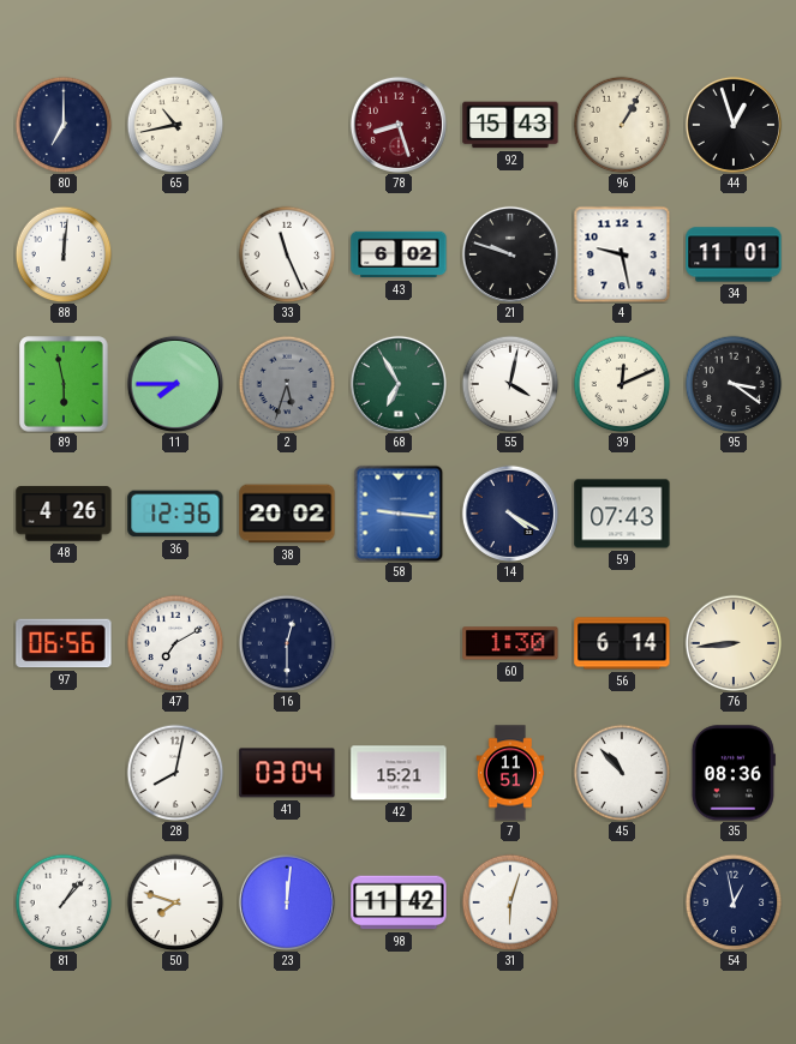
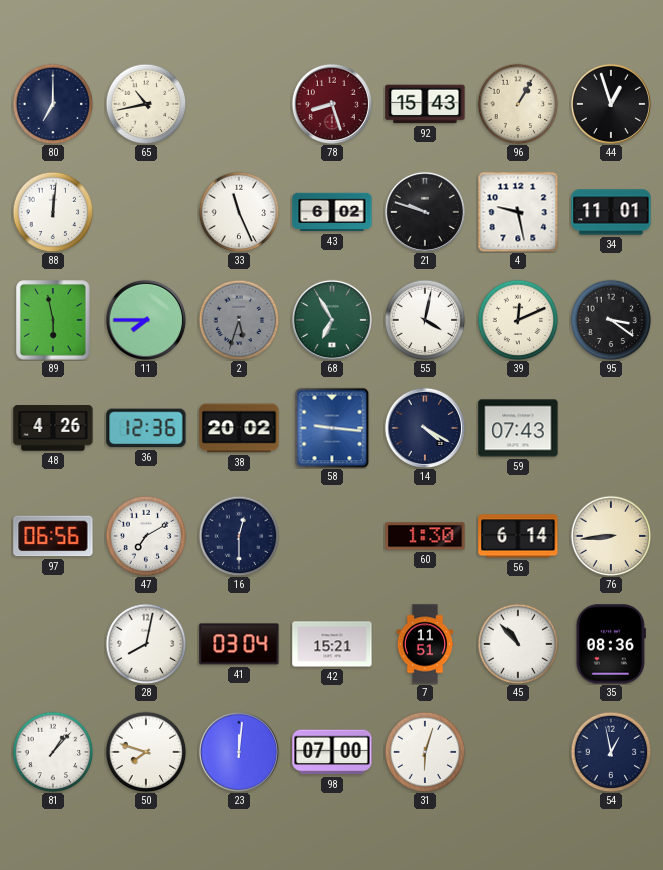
98: 11:42 -> 07:00 (332, 752)
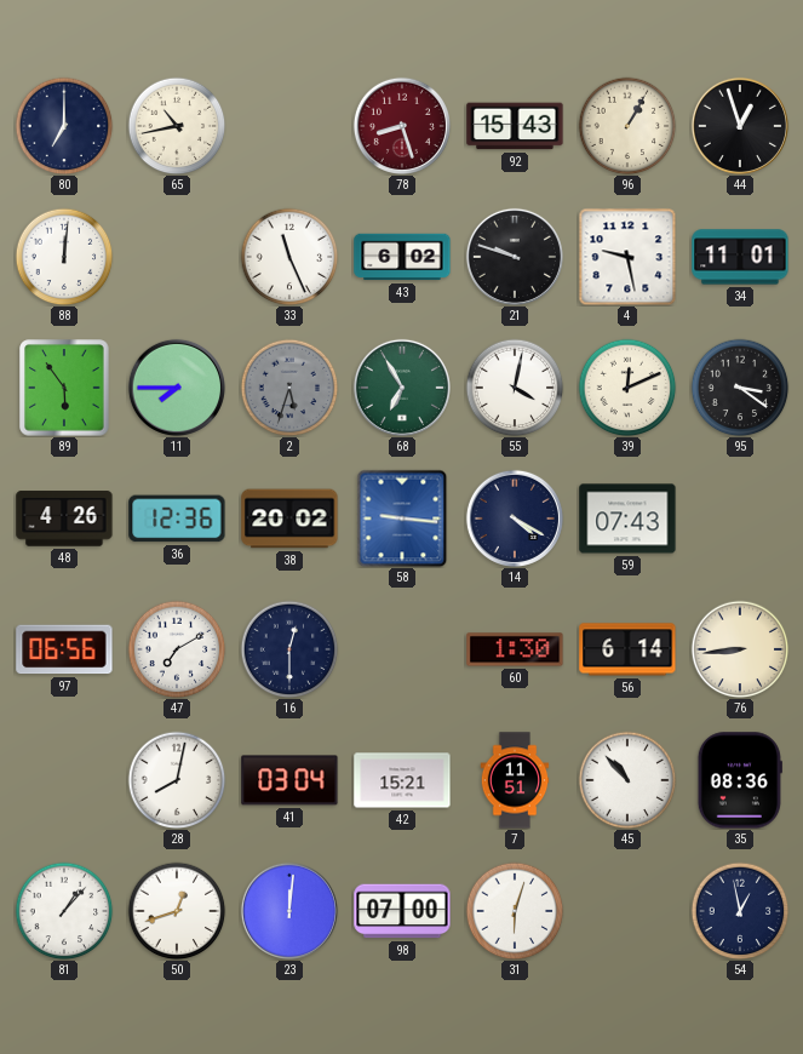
89: 5:58 -> 5:54 (64, 388)
50: 7:48 -> 12:42 (177, 911)
